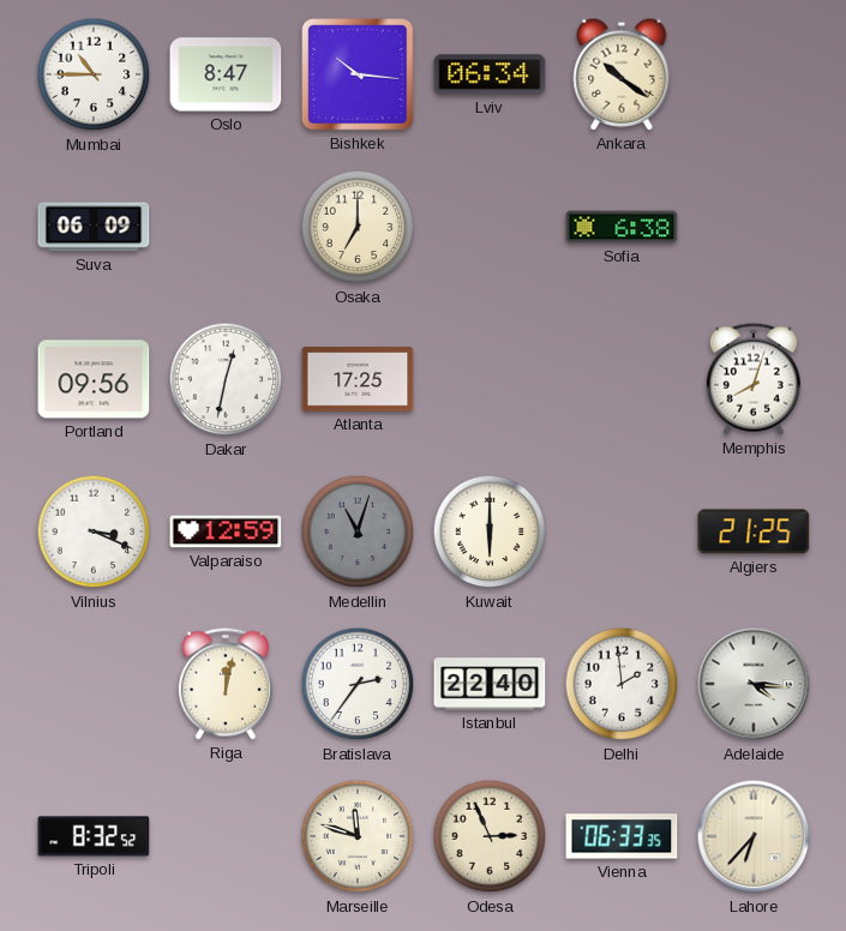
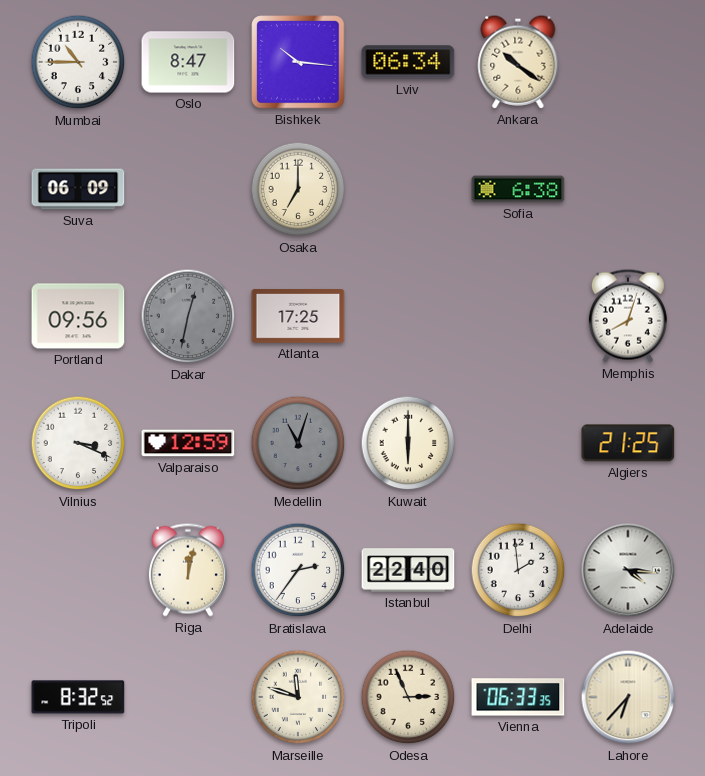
Dakar dial: white -> grey (188, 316)
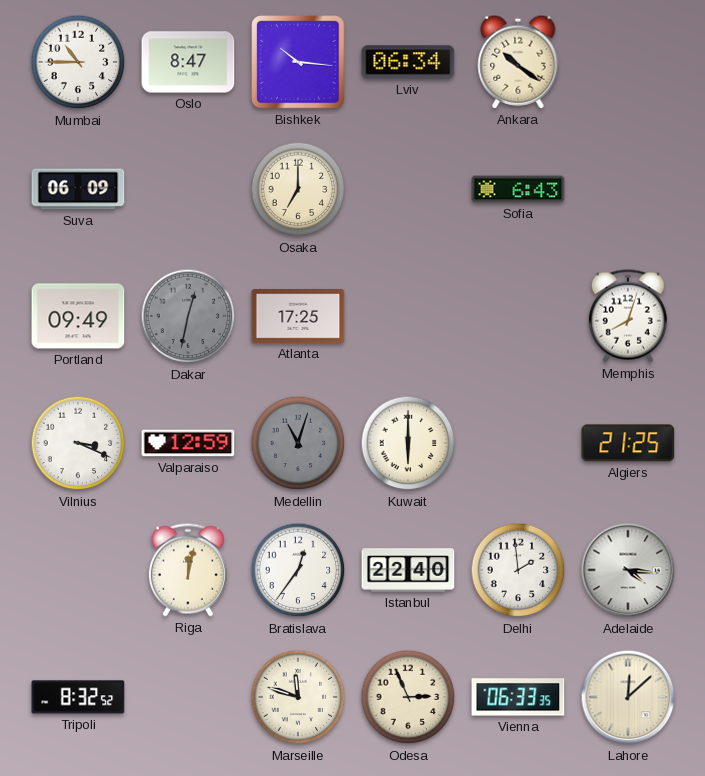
Sofia: 6:38 -> 6:43 (518, 189)
Portland: 09:56 -> 09:49 (78, 316)
Bratislava: 2:36 -> 12:36 (298, 570)
Lahore: 6:37 -> 12:08 (628, 697)
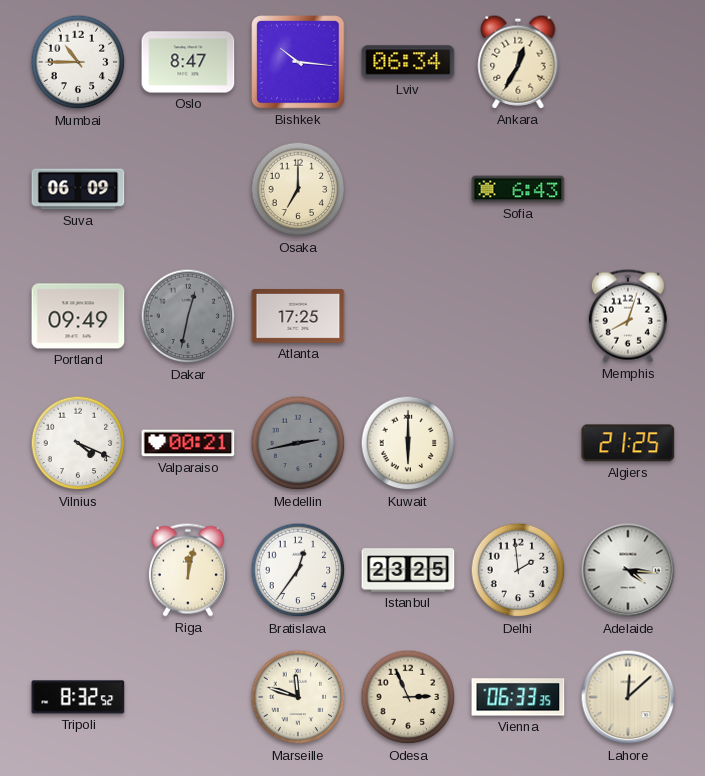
Ankara: 10:21 -> 12:35 (518, 62)
Vilnius: 3:19 -> 4:19 (78, 443)
Valparaiso: 12:59 -> 00:21 (188, 443)
Medellin: 11:03 -> 2:43 (298, 443)
Istanbul: 22:40 -> 23:25 (408, 570)
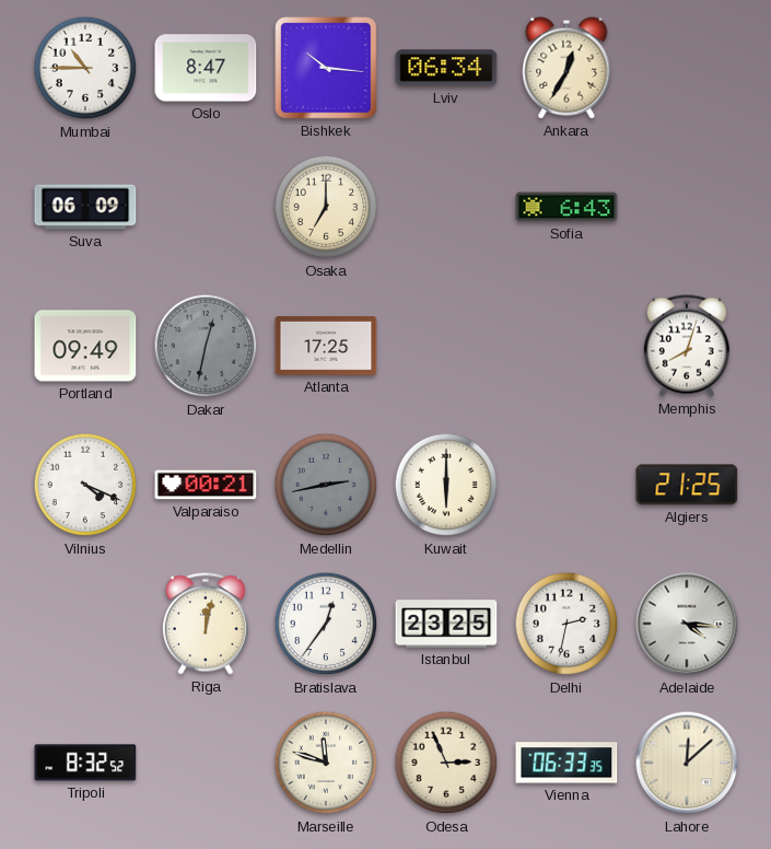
Delhi: 1:59 -> 2:32 (566, 624)
